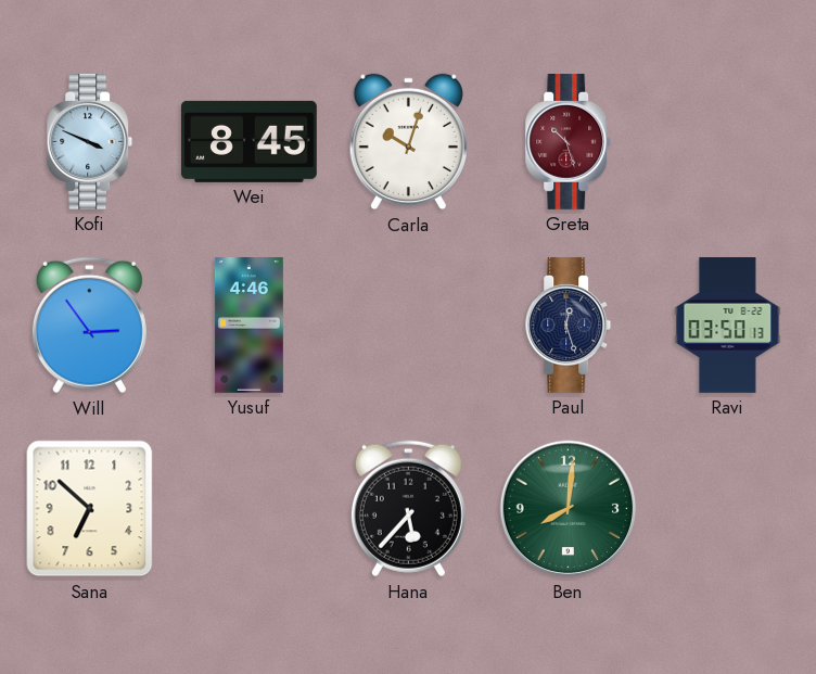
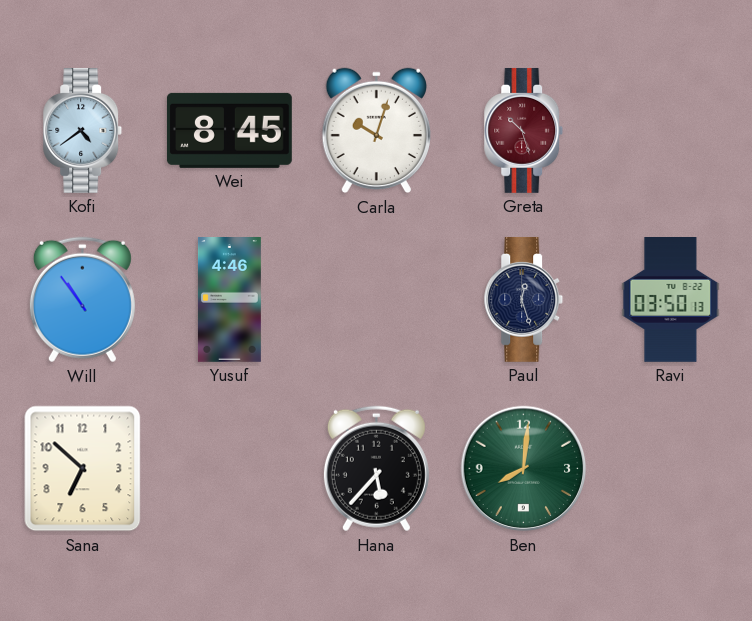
Kofi: 3:49 -> 4:39 (83, 130)
Will: 2:54 -> 10:54 (82, 300)
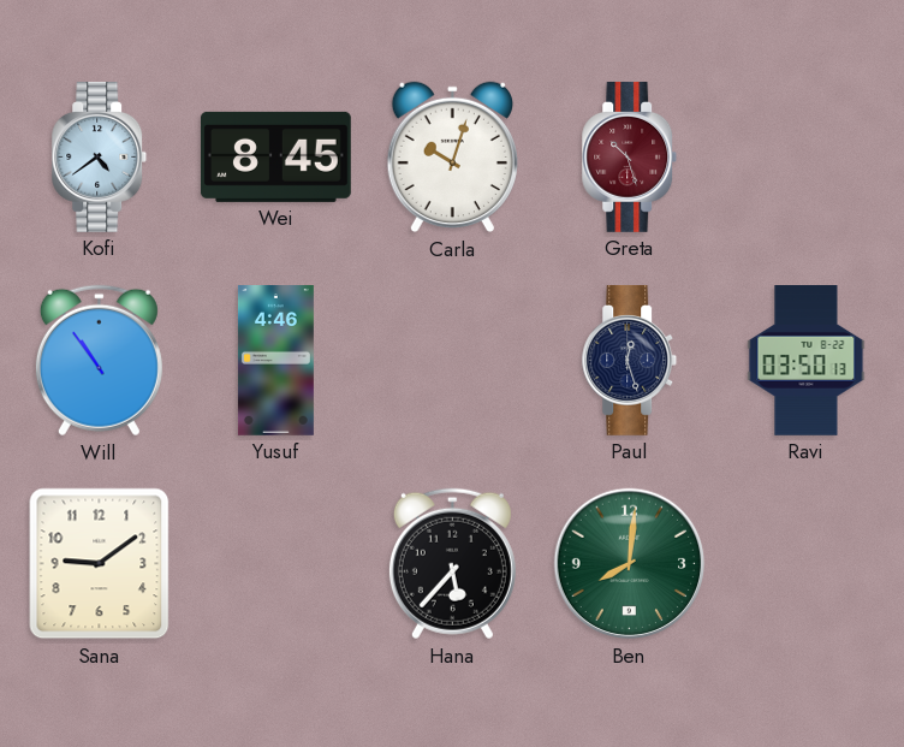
Sana: 6:52 -> 9:09 (100, 564)
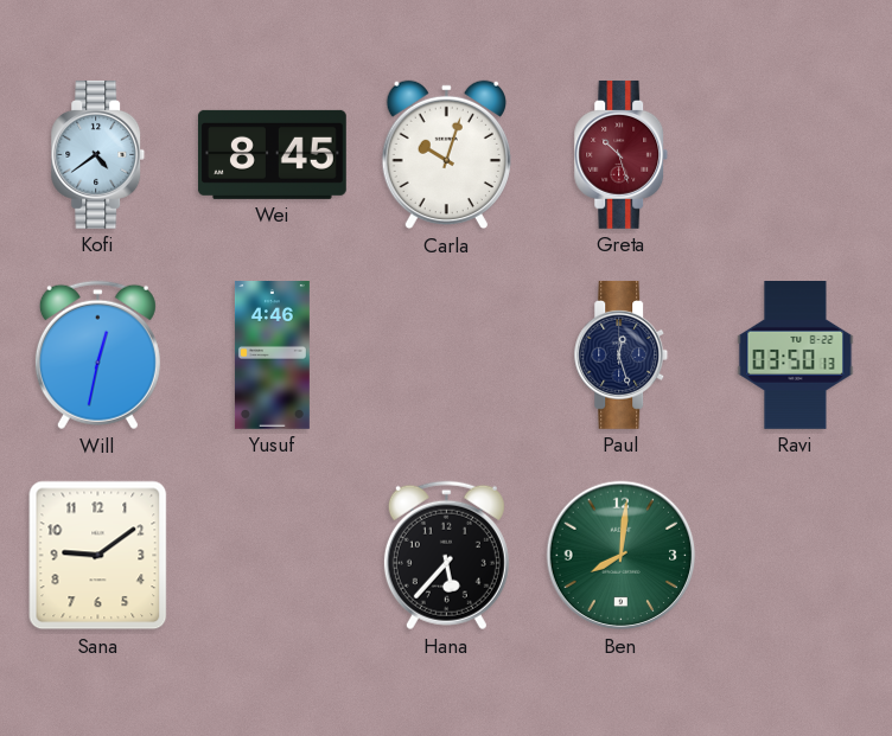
Will: 10:54 -> 12:32 (97, 356)
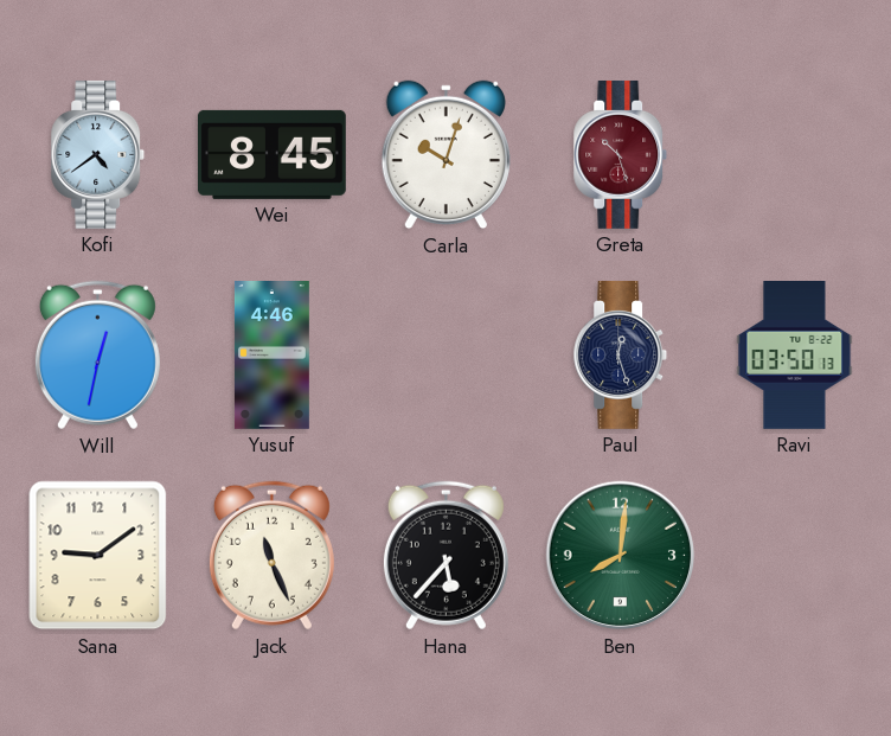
Jack: none -> 11:26 (271, 556)
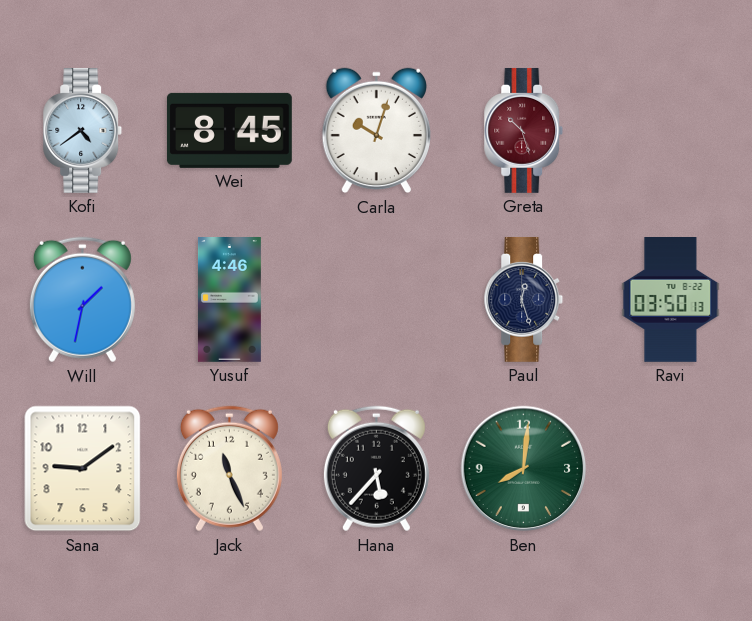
Will: 12:32 -> 1:32 (82, 300)
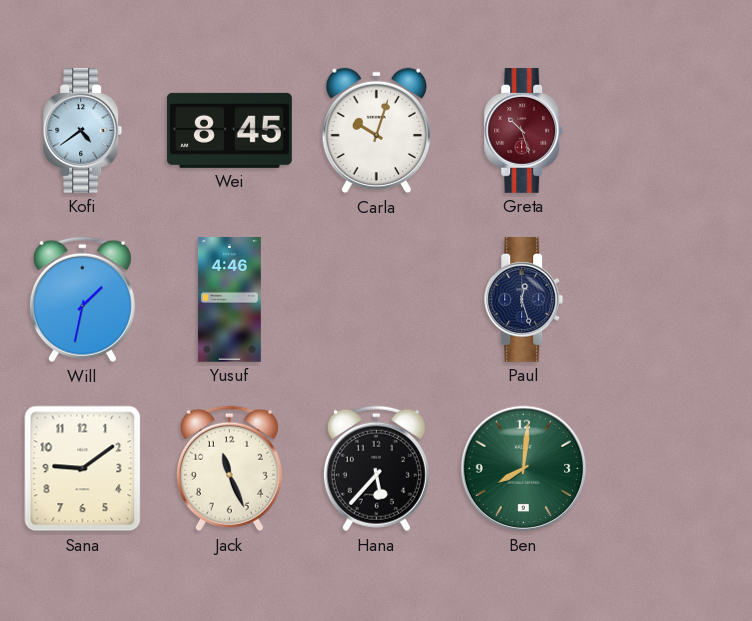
Ravi: 03:50 -> none (671, 300)
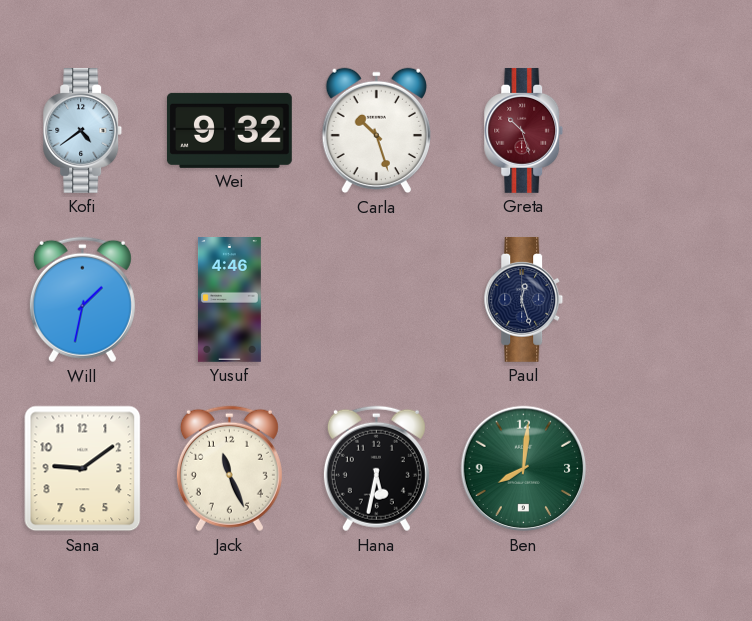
Wei: 8:45 -> 9:32 (229, 130)
Carla: 10:03 -> 10:27 (376, 131)
Hana: 5:37 -> 5:32 (376, 469)
